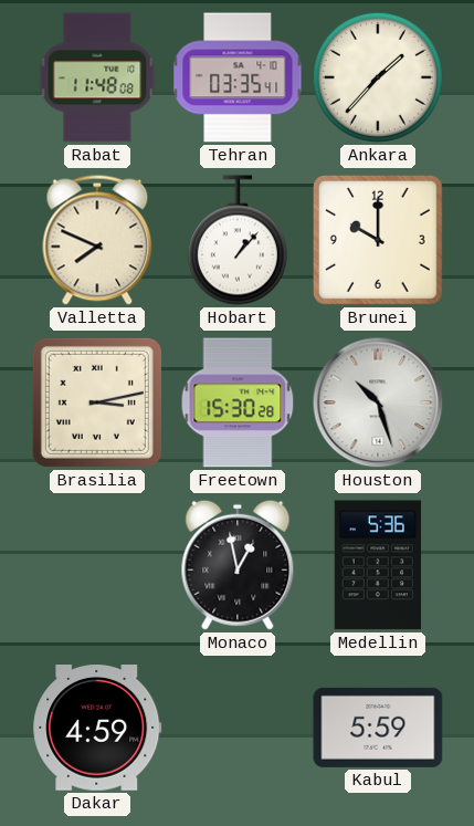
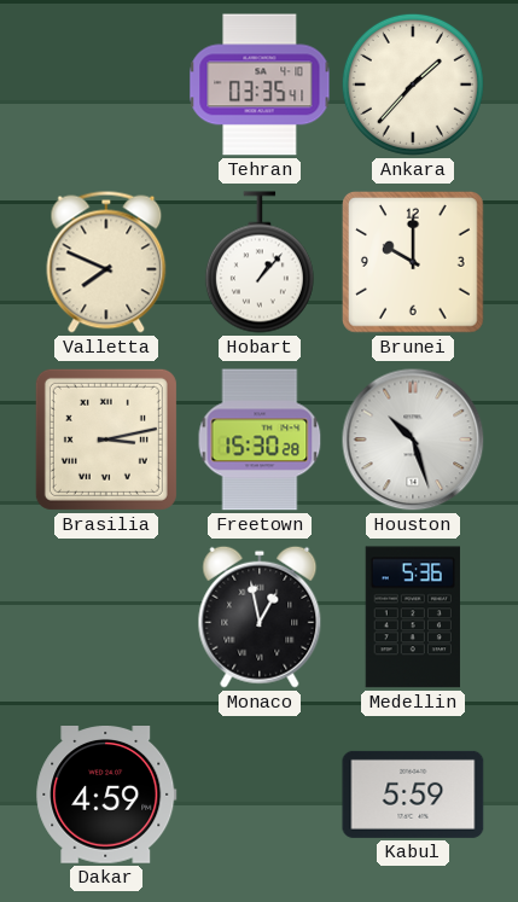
Rabat: 11:48 -> none (97, 77)
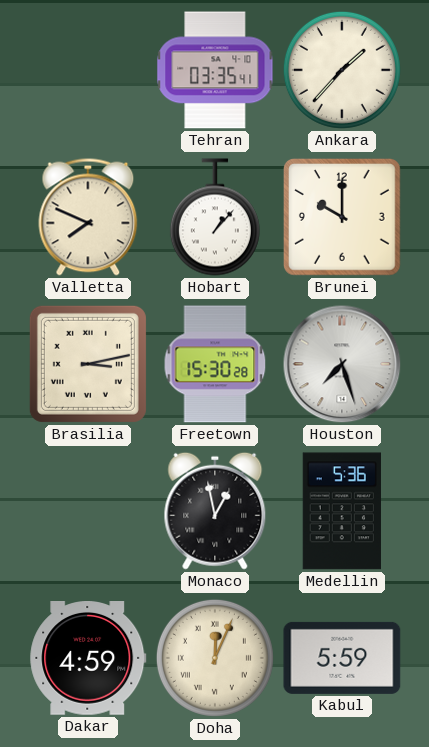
Houston: 10:27 -> 7:27 (342, 364)
Doha: none -> 12:04 (215, 658)
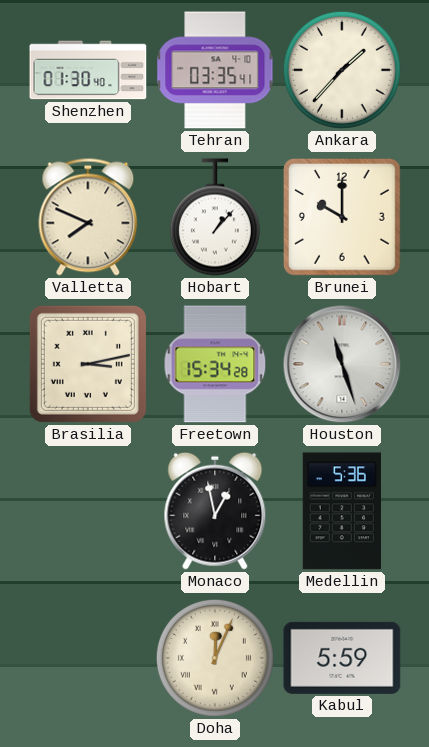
Shenzhen: none -> 01:30 (88, 70)
Freetown: 15:30 -> 15:34 (215, 364)
Houston: 7:27 -> 11:27 (342, 364)
Dakar: 4:59 -> none (88, 659)
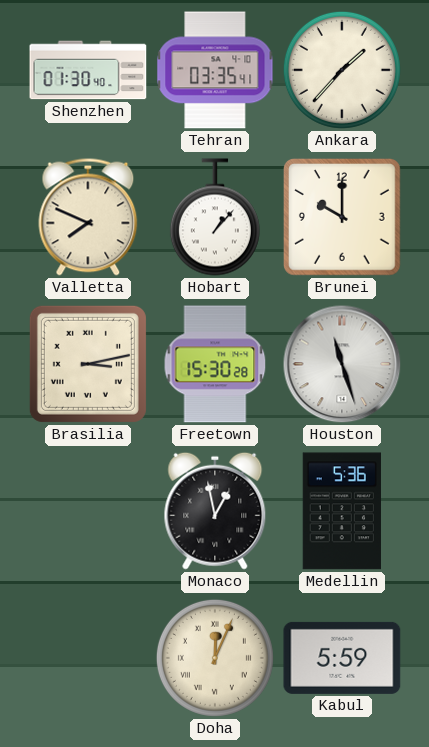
Freetown: 15:34 -> 15:30 (215, 364)
